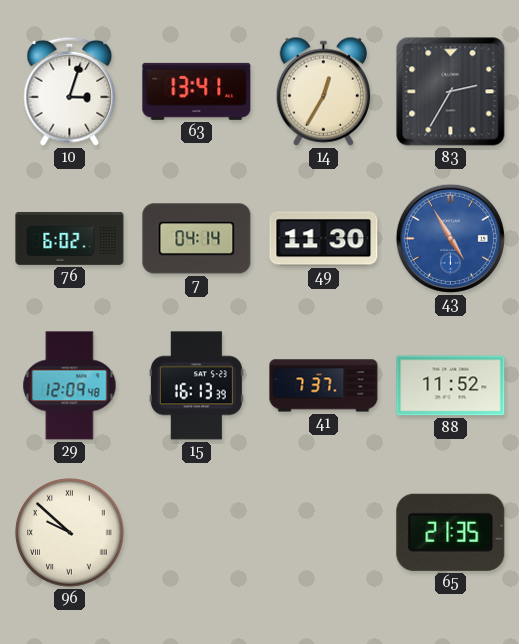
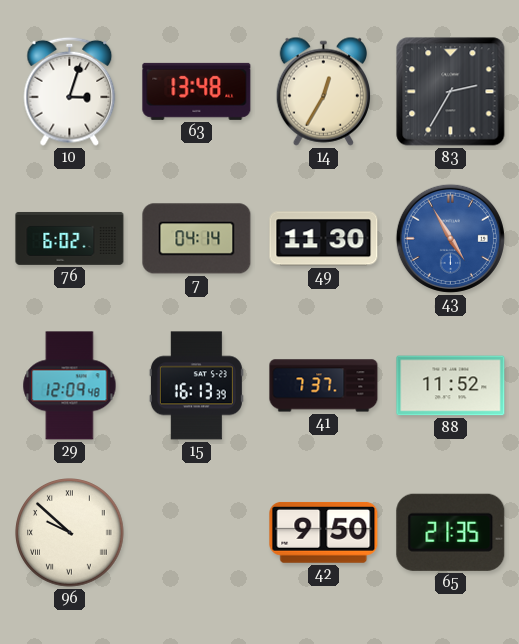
63: 13:41 -> 13:48 (197, 91)
42: none -> 9:50 (324, 532)
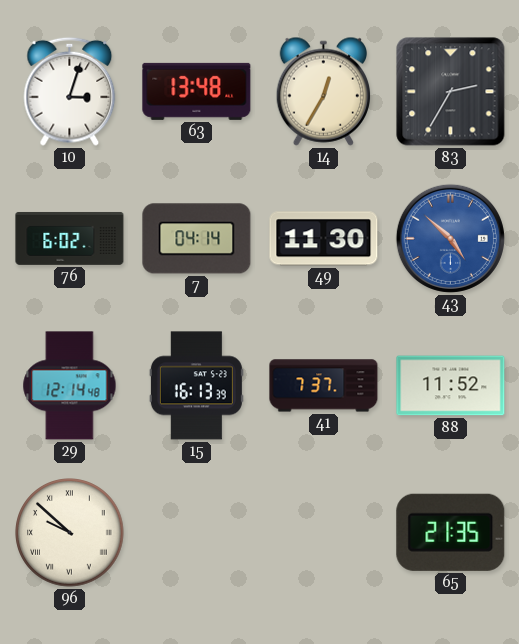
43: 4:55 -> 4:52 (450, 238)
29: 12:09 -> 12:14 (70, 386)
42: 9:50 -> none (324, 532)
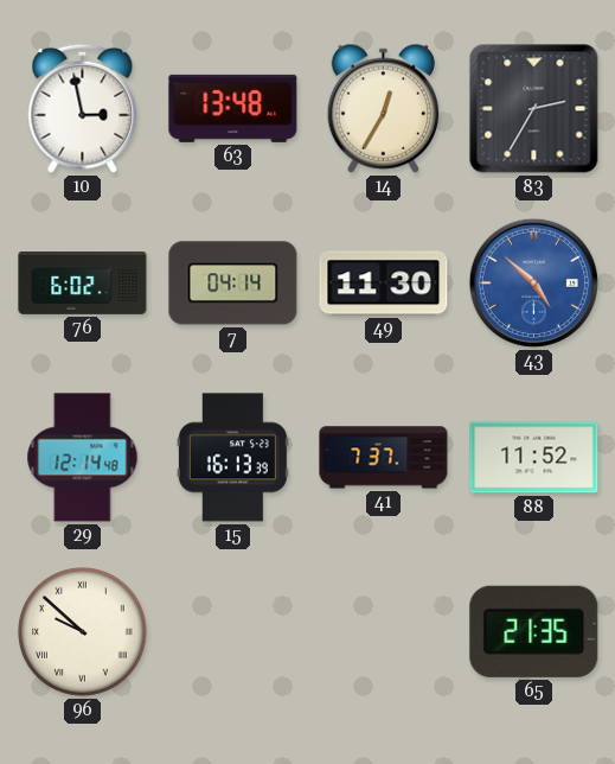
10: 3:03 -> 2:58 (83, 108)
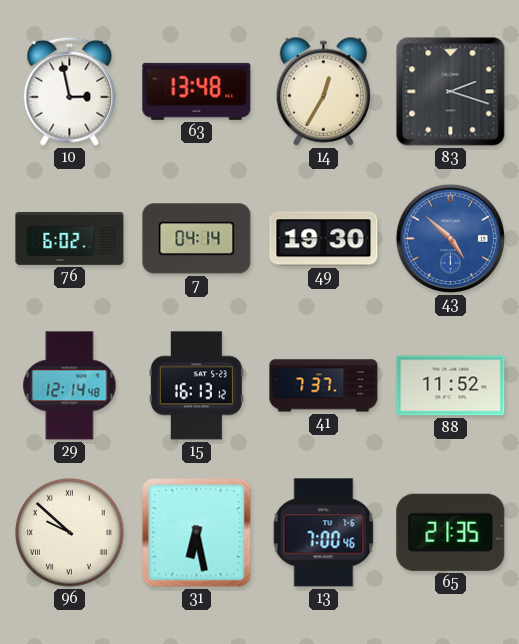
83: 2:35 -> 2:18 (451, 92)
49: 11:30 -> 19:30 (324, 239)
15: 16:13:39 -> 16:13:12 (196, 386)
31: none -> 6:28 (197, 533)
13: none -> 7:00 (324, 533)
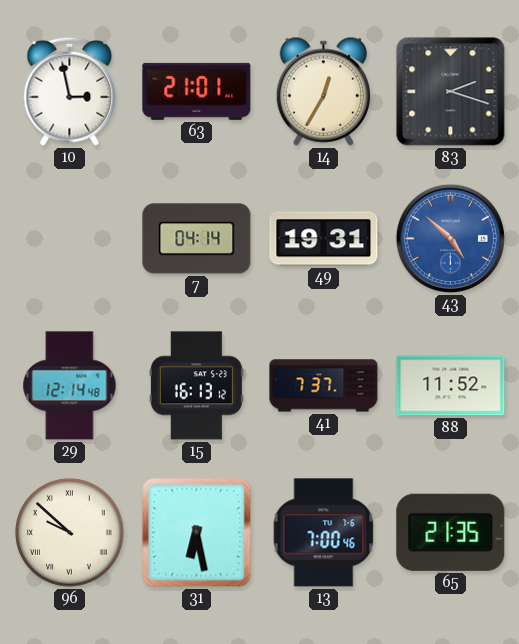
63: 13:48 -> 21:01 (197, 91)
76: 6:02 -> none (70, 238)
49: 19:30 -> 19:31 (324, 239)
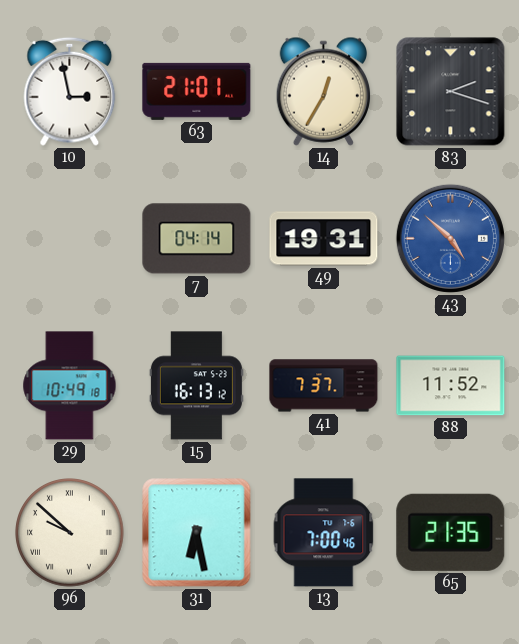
29: 12:14 -> 10:49 (70, 386)
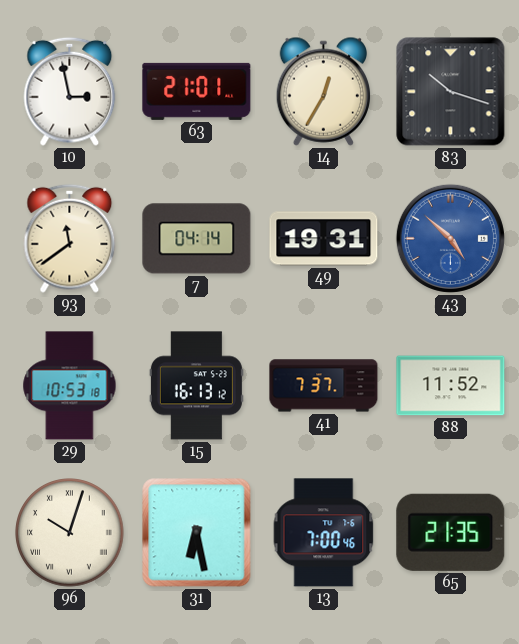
83: 2:18 -> 10:18 (451, 92)
93: none -> 11:39 (70, 238)
29: 10:49 -> 10:53 (70, 386)
96: 9:52 -> 10:03 (70, 533)
